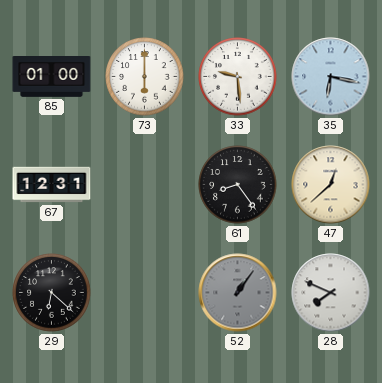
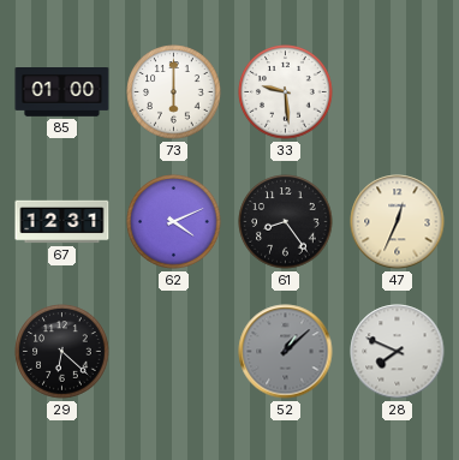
35: 6:17 -> none (331, 77)
62: none -> 4:11 (174, 222)
47: 12:38 -> 12:34 (398, 222)
52: 1:06 -> 1:08 (286, 352)
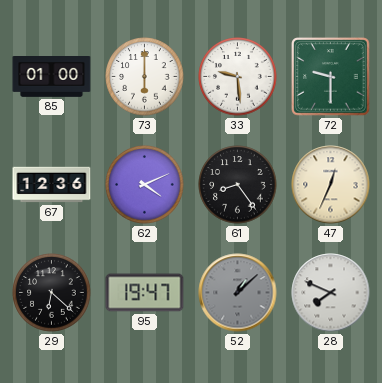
72: none -> 9:30 (331, 77)
67: 12:31 -> 12:36 (52, 185)
95: none -> 19:47 (145, 293)
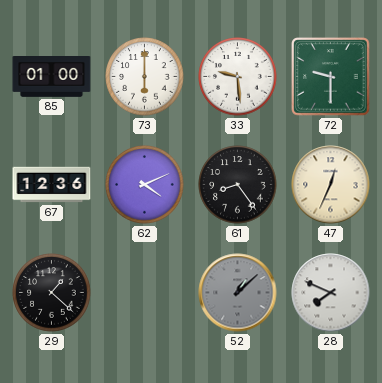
29: 6:22 -> 1:22 (52, 293)
95: 19:47 -> none (145, 293)
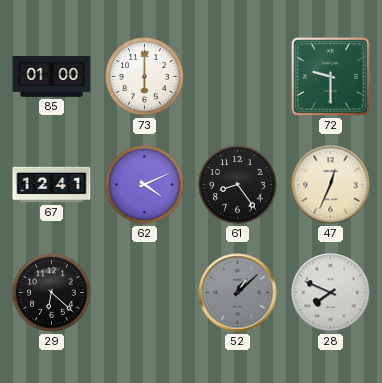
33: 9:29 -> none (238, 77)
67: 12:36 -> 12:41 (52, 185)
29: 1:22 -> 6:22 (52, 293)
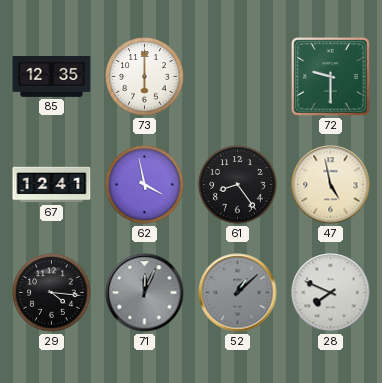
85: 01:00 -> 12:35 (52, 77)
62: 4:11 -> 3:58 (145, 185)
47: 12:34 -> 4:58 (331, 185)
29: 6:22 -> 4:16 (52, 293)
71: none -> 12:04 (145, 293)
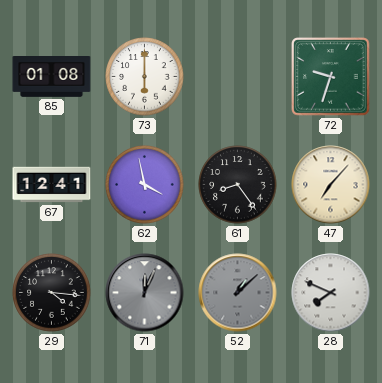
85: 12:35 -> 01:08 (52, 77)
72: 9:30 -> 9:33 (331, 77)
47: 4:58 -> 7:07 (331, 185)
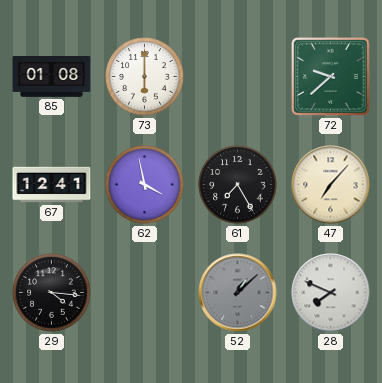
72: 9:33 -> 9:38 (331, 77)
61: 8:24 -> 7:25 (238, 185)
71: 12:04 -> none (145, 293)
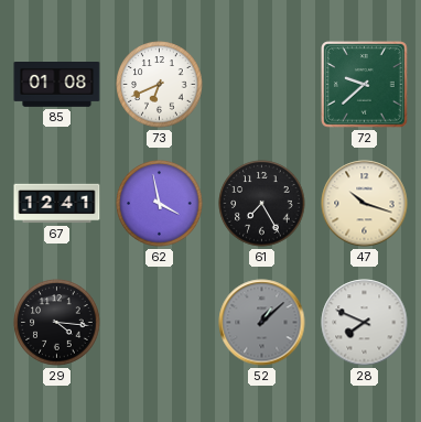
73: 6:00 -> 6:41 (160, 85)
47: 7:07 -> 10:18 (365, 204)
